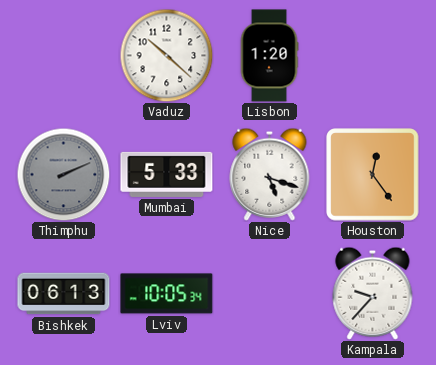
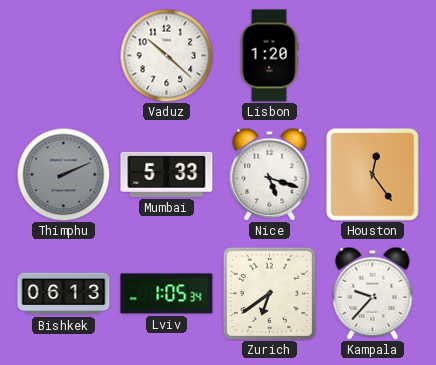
Lviv: 10:05 -> 1:05 (167, 294)
Zurich: none -> 6:39 (269, 293)
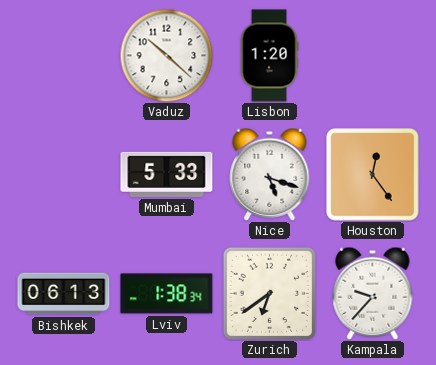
Thimphu: 2:11 -> none (63, 174)
Lviv: 1:05 -> 1:38 (167, 294)
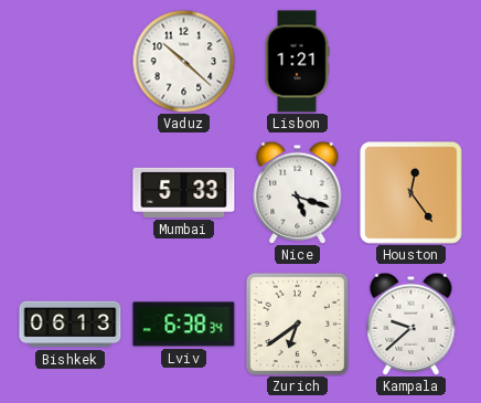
Lisbon: 1:20 -> 1:21 (297, 62)
Lviv: 1:38 -> 6:38 (184, 325)
Kampala: 9:37 -> 9:38 (411, 324)
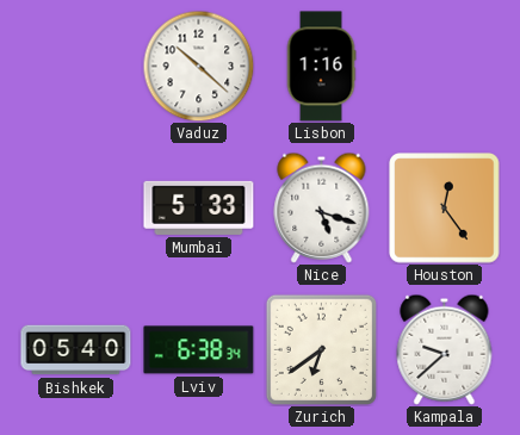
Lisbon: 1:21 -> 1:16 (321, 67)
Bishkek: 06:13 -> 05:40 (76, 350)
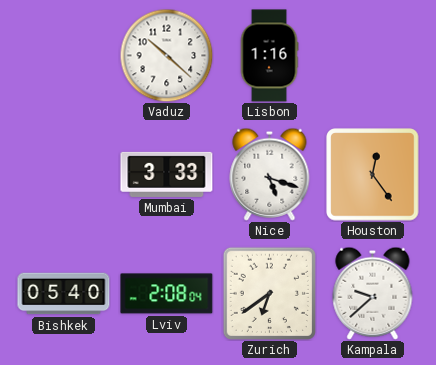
Mumbai: 5:33 -> 3:33 (167, 174)
Lviv: 6:38 -> 2:08 (167, 294)
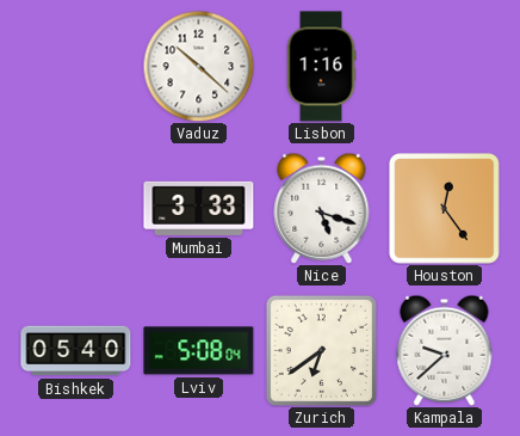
Lviv: 2:08 -> 5:08 (199, 351)
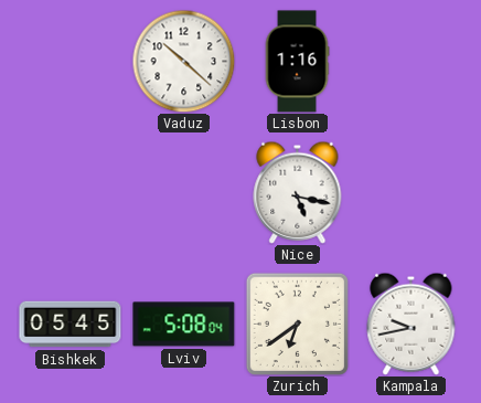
Mumbai: 3:33 -> none (199, 208)
Nice: 5:18 -> 5:17 (298, 192)
Houston: 12:24 -> none (445, 209)
Bishkek: 05:40 -> 05:45 (71, 325)
Kampala: 9:38 -> 9:43 (411, 324)
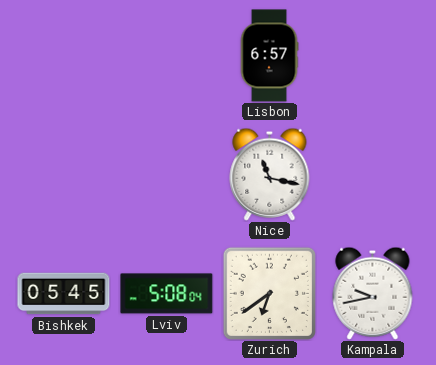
Vaduz: 10:22 -> none (183, 61)
Lisbon: 1:16 -> 6:57 (269, 56)
Nice: 5:17 -> 11:17 (270, 174)
